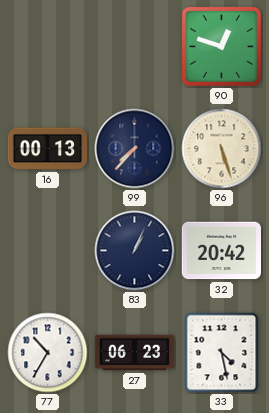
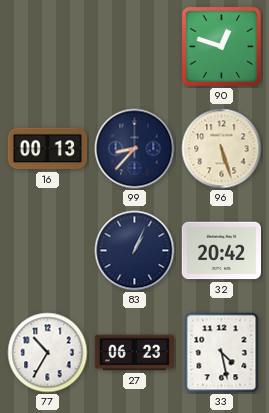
99: 7:37 -> 8:37 (135, 149)
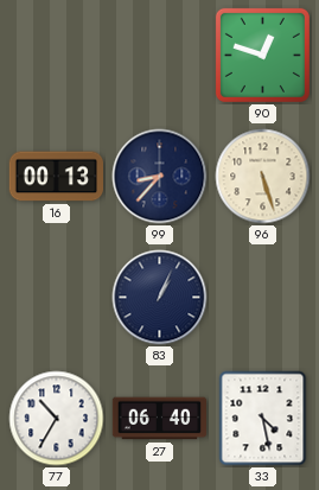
32: 20:42 -> none (221, 251)
27: 06:23 -> 06:40 (160, 419)
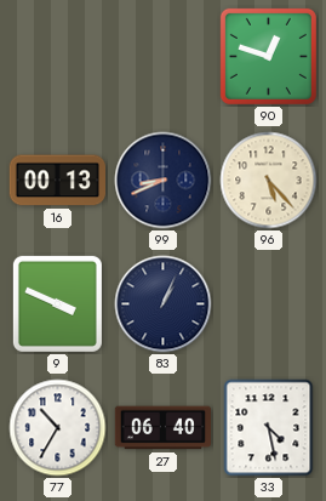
99: 8:37 -> 8:41 (164, 181)
96: 5:27 -> 5:23 (269, 181)
9: none -> 3:49 (57, 303)
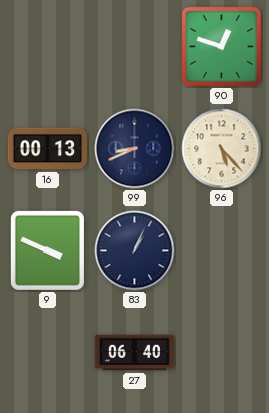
77: 10:35 -> none (58, 428)
33: 4:28 -> none (269, 428)
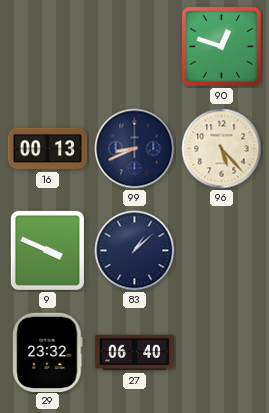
83: 1:04 -> 1:08 (135, 251)
29: none -> 23:32 (48, 352)
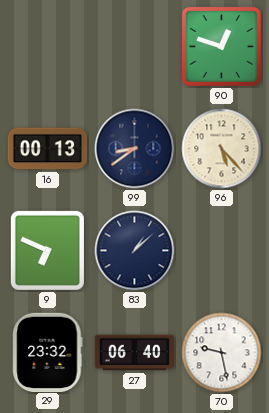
99: 8:41 -> 8:39 (135, 149)
9: 3:49 -> 6:49 (47, 250)
70: none -> 9:28 (222, 353)
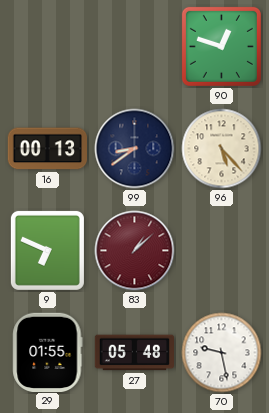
83 dial: navy -> burgundy (135, 251)
29: 23:32 -> 01:55 (48, 352)
27: 06:40 -> 05:48 (135, 353)
